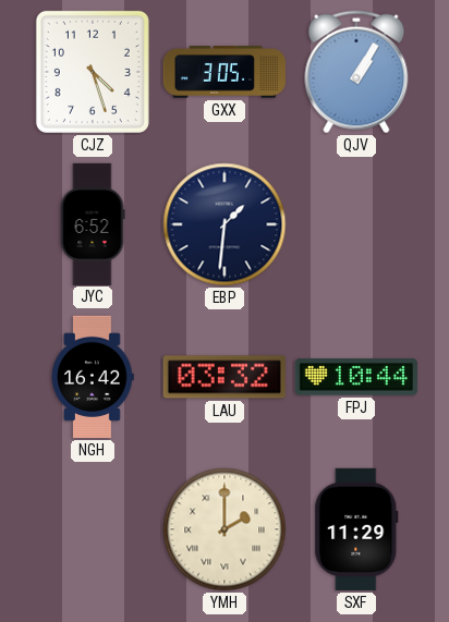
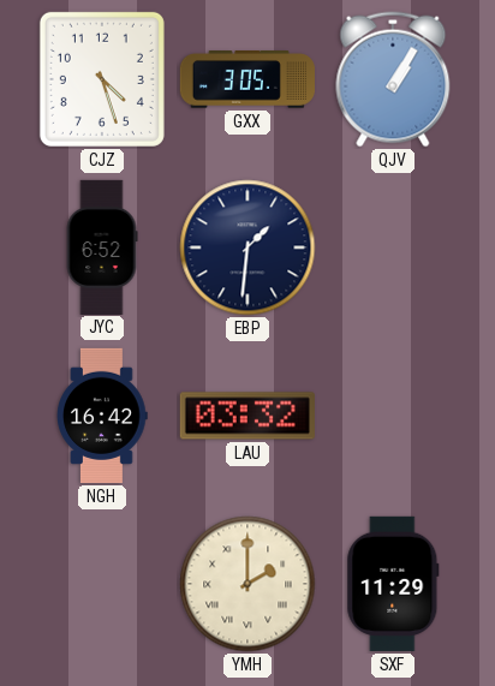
FPJ: 10:44 -> none (356, 377)
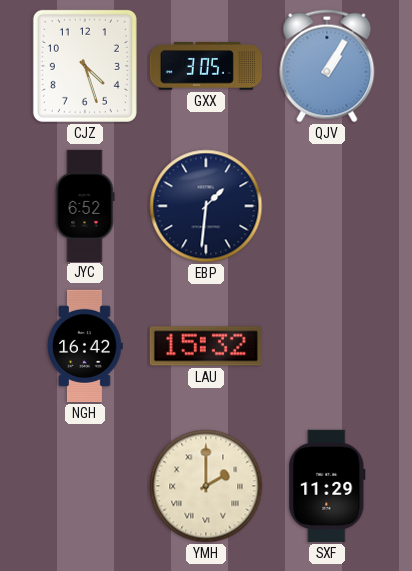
LAU: 03:32 -> 15:32 (206, 346)
